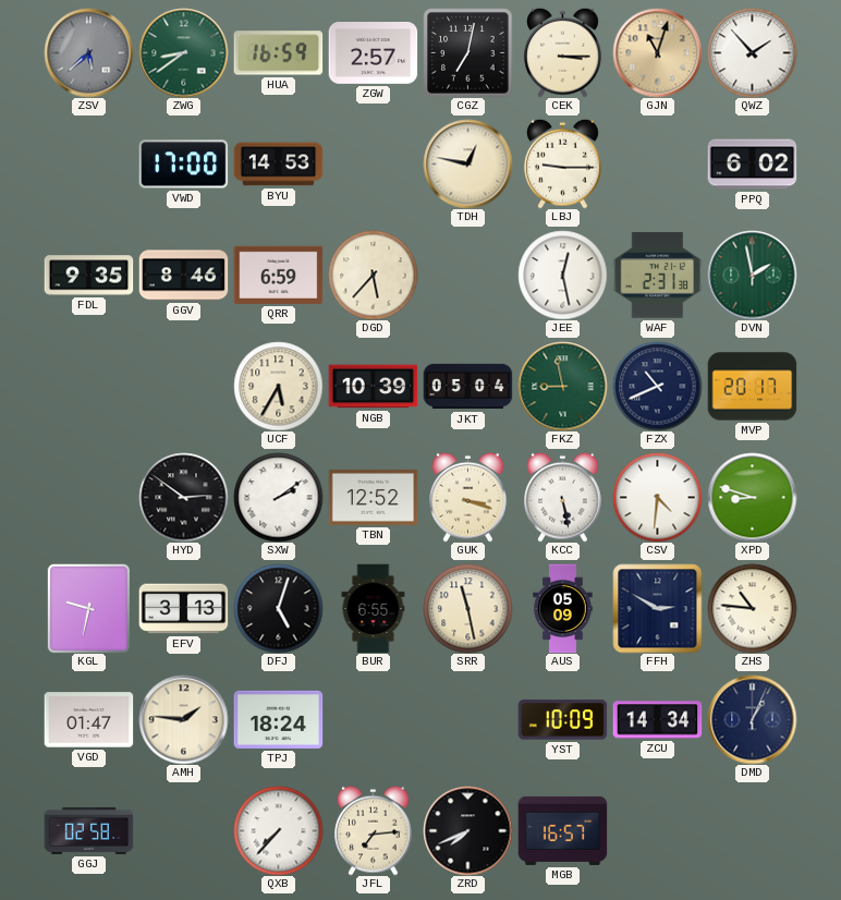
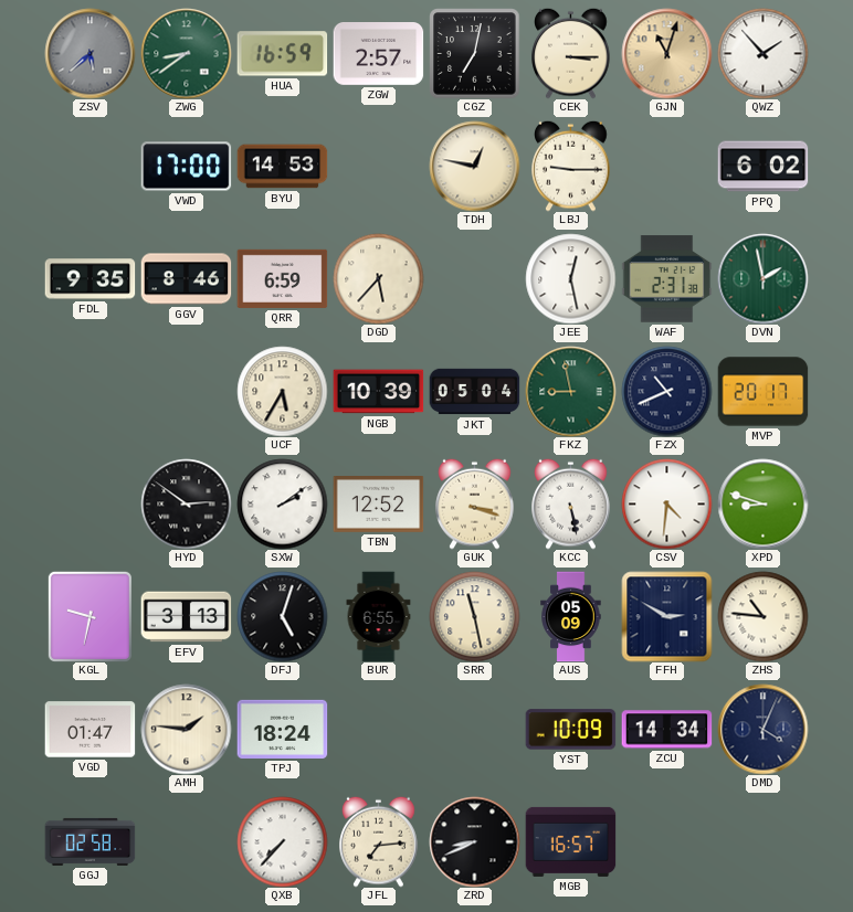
DMD: 1:04 -> 4:04 (762, 729)
ZRD: 7:41 -> 8:41 (474, 841)
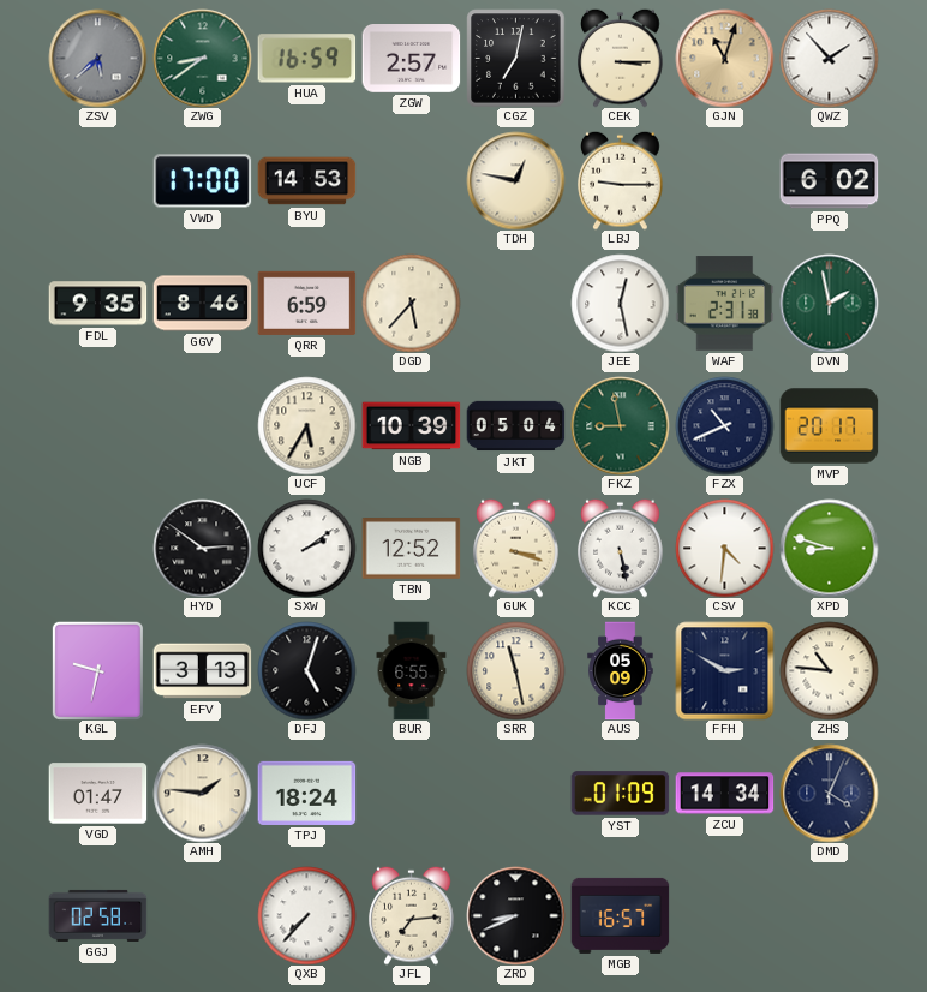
YST: 10:09 -> 01:09 (620, 794)
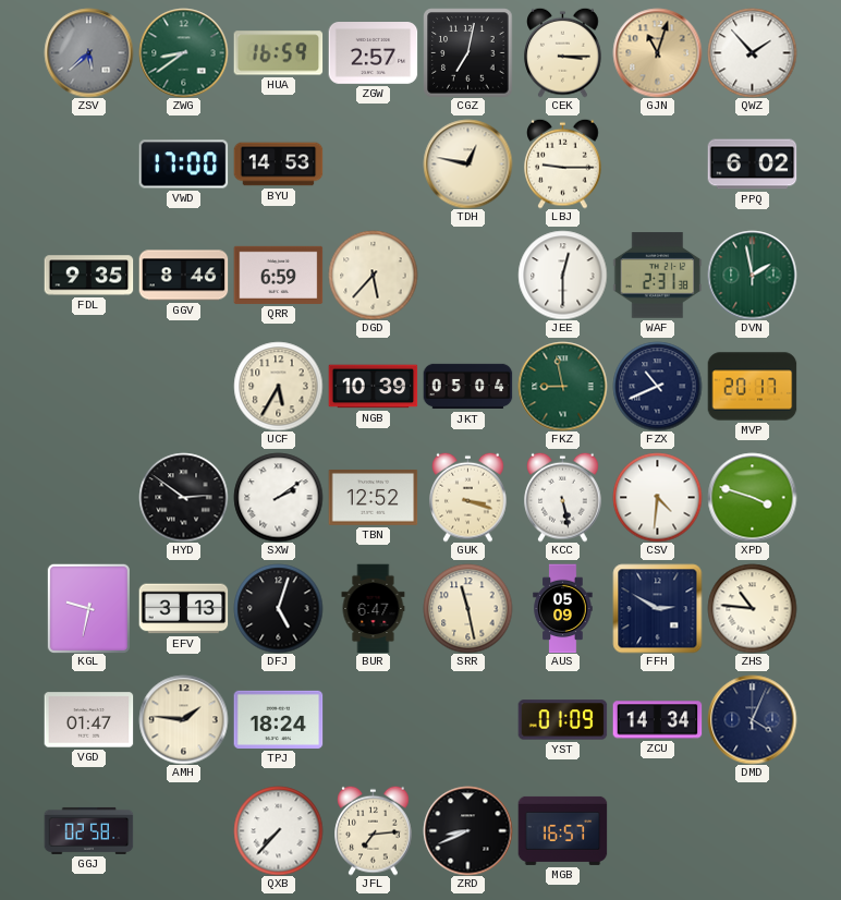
JEE: 12:28 -> 12:30 (562, 275)
XPD: 8:48 -> 3:48 (752, 497)
BUR: 6:55 -> 6:47 (374, 608)
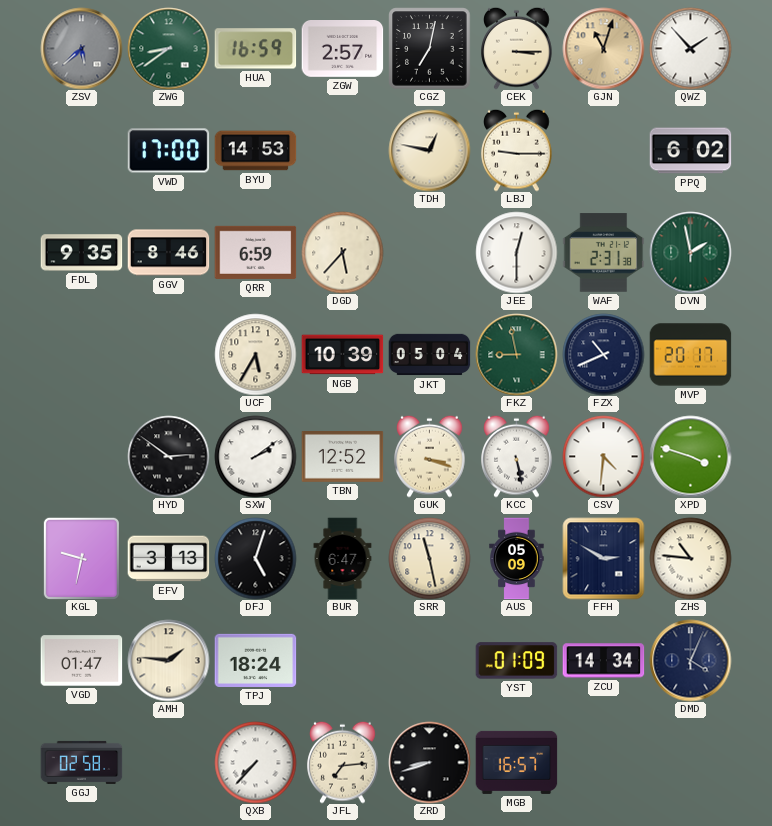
ZRD: 8:41 -> 8:42 (429, 762)
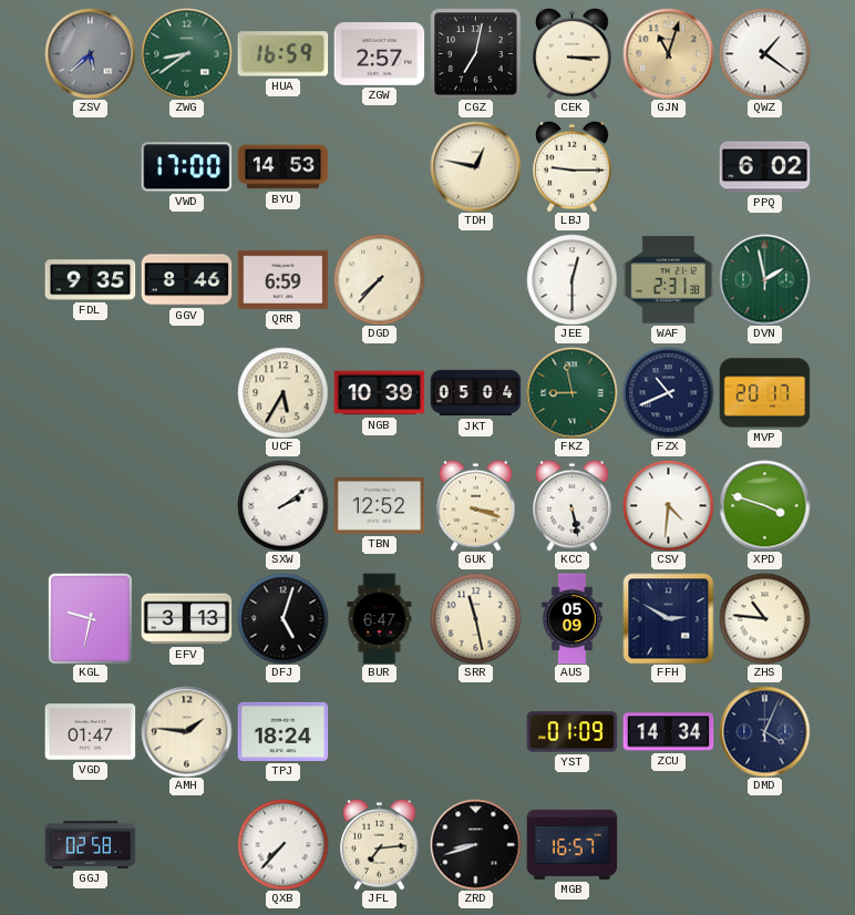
QWZ: 1:53 -> 1:21 (764, 53)
DGD: 5:37 -> 7:37 (379, 279)
HYD: 2:51 -> none (168, 456)
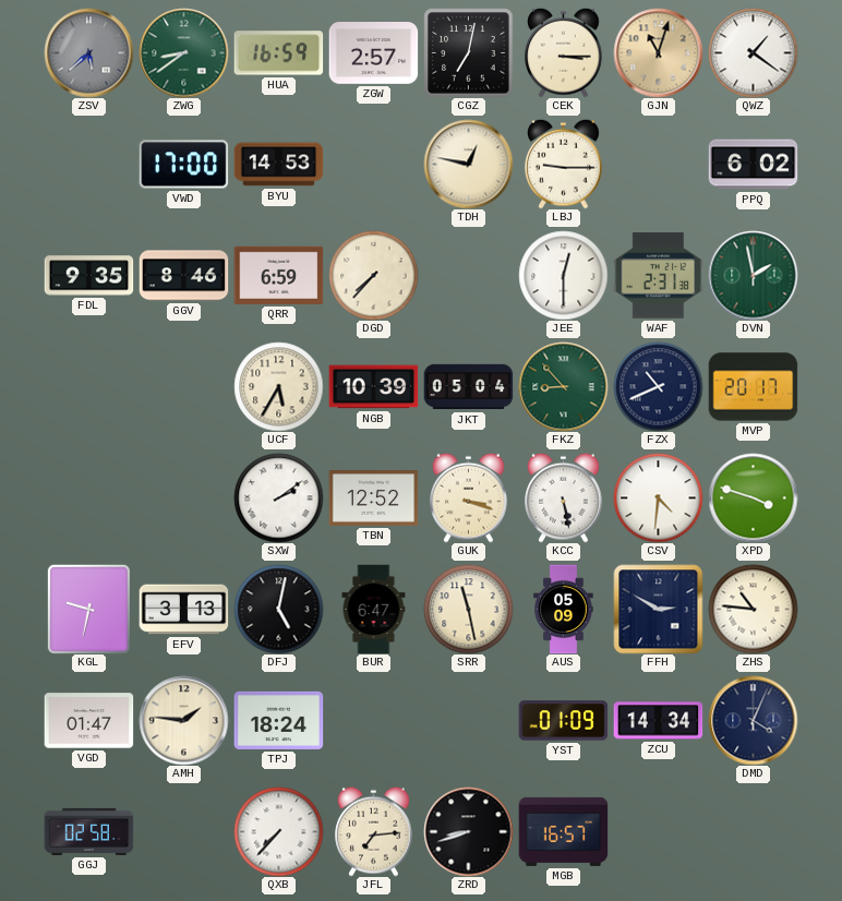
FKZ: 8:58 -> 8:53 (563, 386)
DFJ: 5:03 -> 5:02 (278, 609)
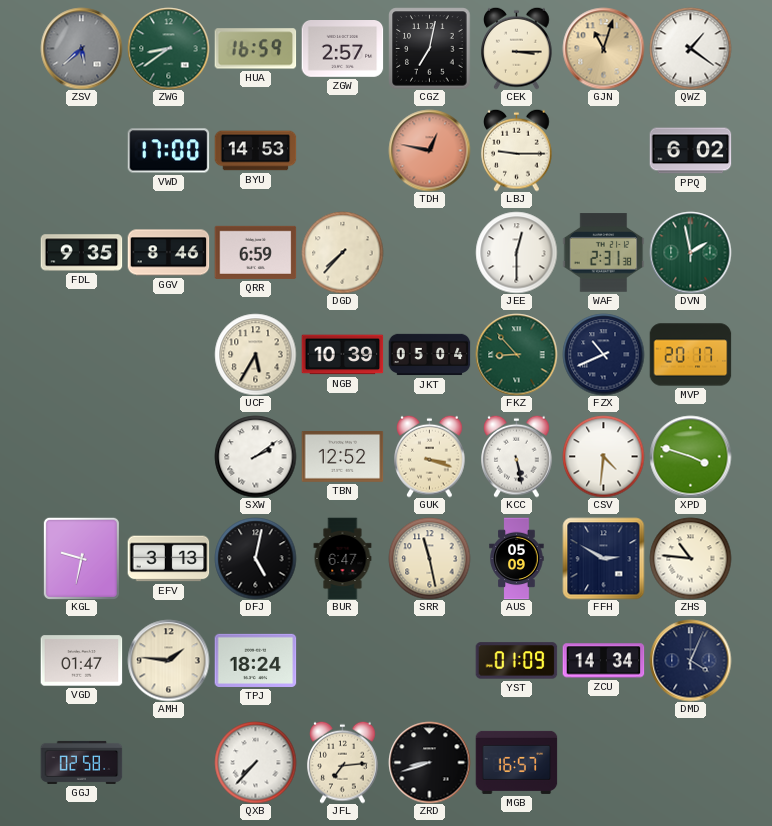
TDH dial: cream -> salmon (429, 150)
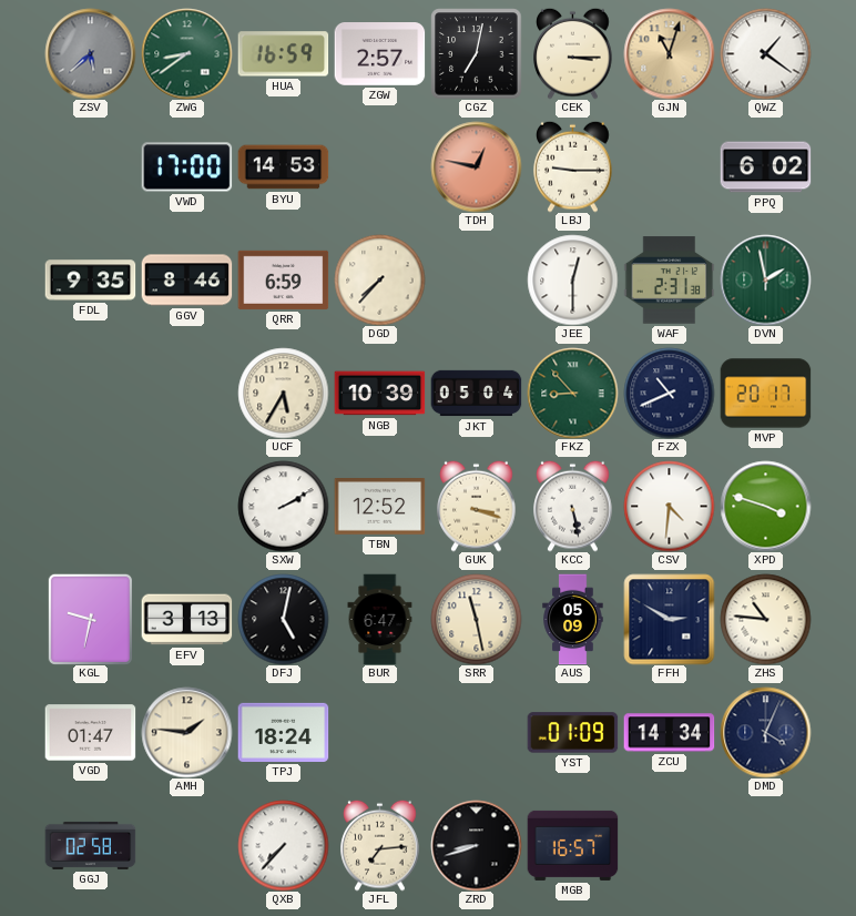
SXW: 2:09 -> 2:10 (283, 506)
